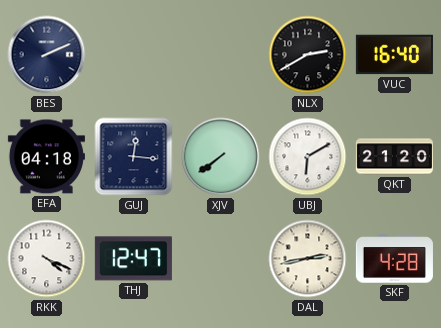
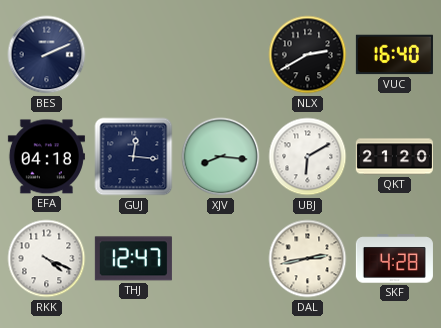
XJV: 7:39 -> 8:16 (221, 157)
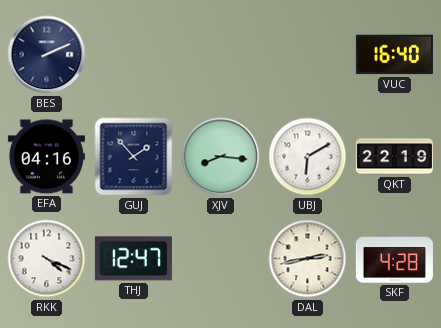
NLX: 2:40 -> none (308, 55)
EFA: 04:18 -> 04:16 (46, 157)
GUJ: 12:16 -> 1:53 (134, 157)
QKT: 21:20 -> 22:19 (394, 157)
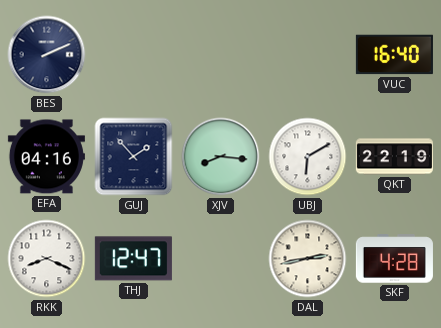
RKK: 4:19 -> 8:19 (47, 259)
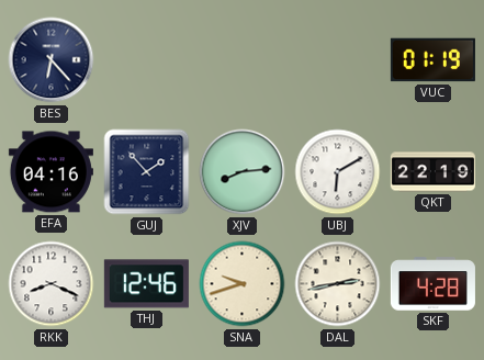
BES: 2:11 -> 6:23 (52, 60)
VUC: 16:40 -> 01:19 (432, 60)
XJV: 8:16 -> 8:14 (243, 172)
THJ: 12:47 -> 12:46 (146, 284)
SNA: none -> 9:42 (243, 284)
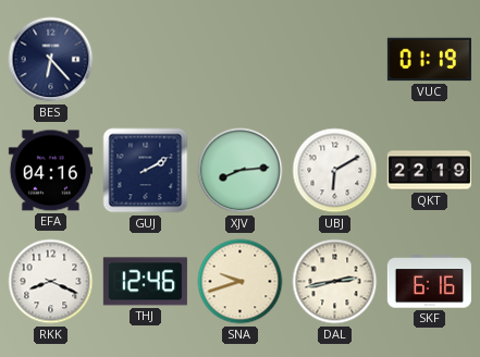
GUJ: 1:53 -> 2:10 (146, 171)
SKF: 4:28 -> 6:16 (429, 282)
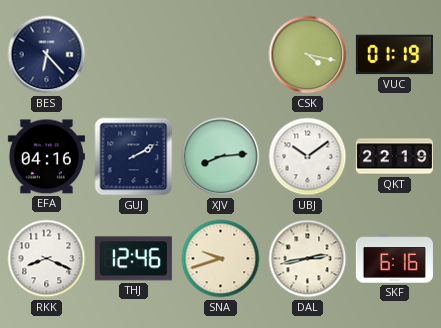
CSK: none -> 4:17 (308, 55)
UBJ: 6:10 -> 10:09 (308, 157)
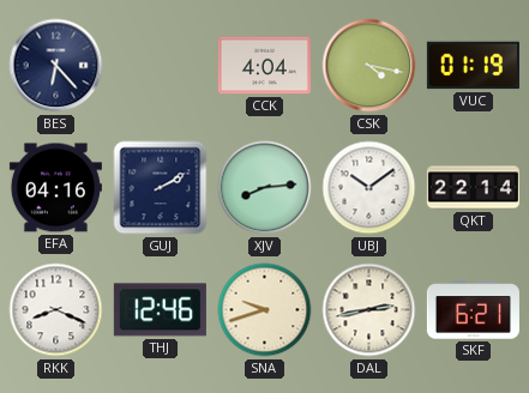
CCK: none -> 4:04 (264, 66)
QKT: 22:19 -> 22:14 (473, 188)
SKF: 6:16 -> 6:21 (473, 310)
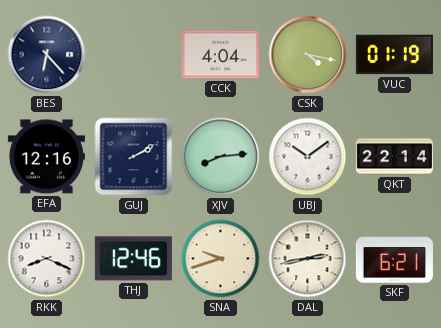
EFA: 04:16 -> 12:16 (46, 157)
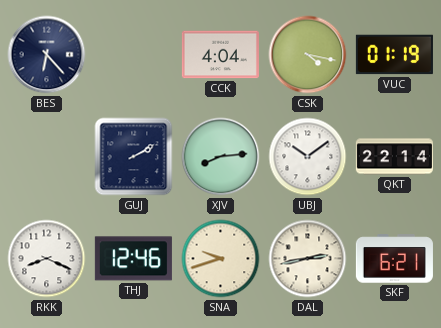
EFA: 12:16 -> none (46, 157)
